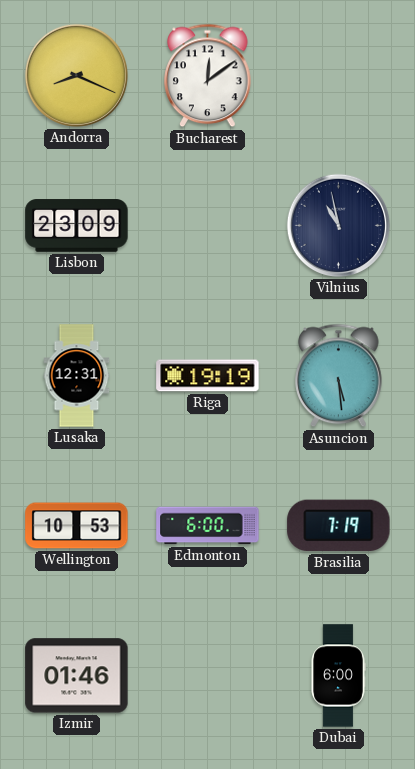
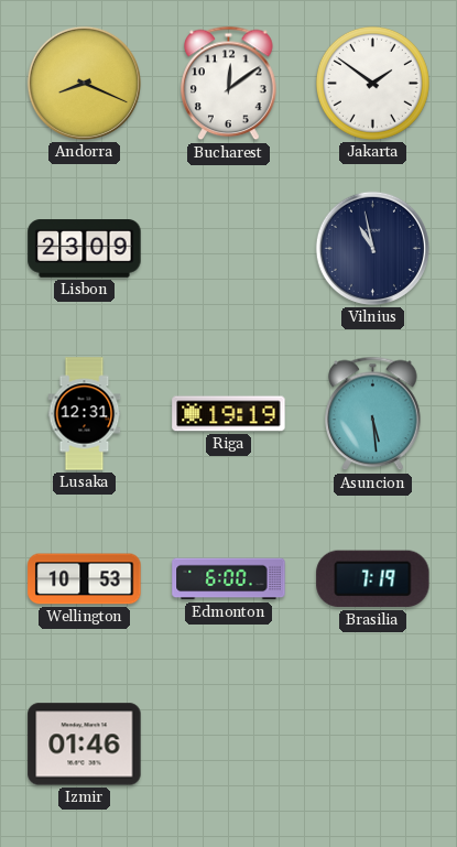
Jakarta: none -> 1:51 (372, 83)
Dubai: 6:00 -> none (338, 676)
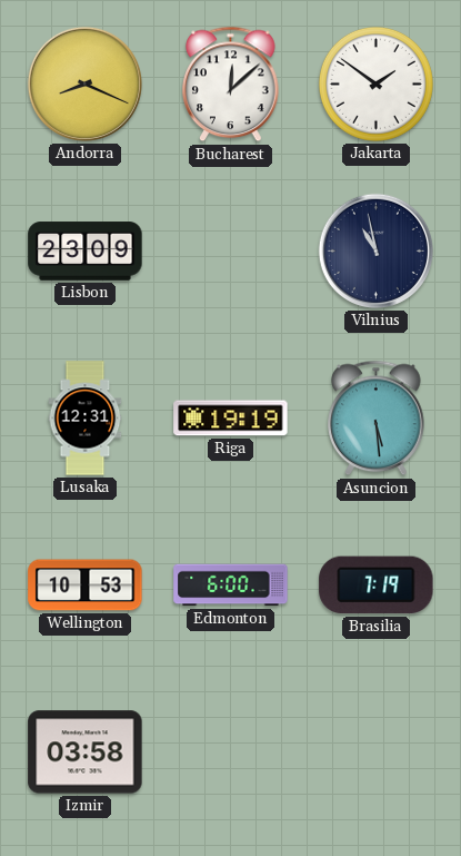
Bucharest: 12:09 -> 12:08 (231, 85)
Izmir: 01:46 -> 03:58 (86, 752)
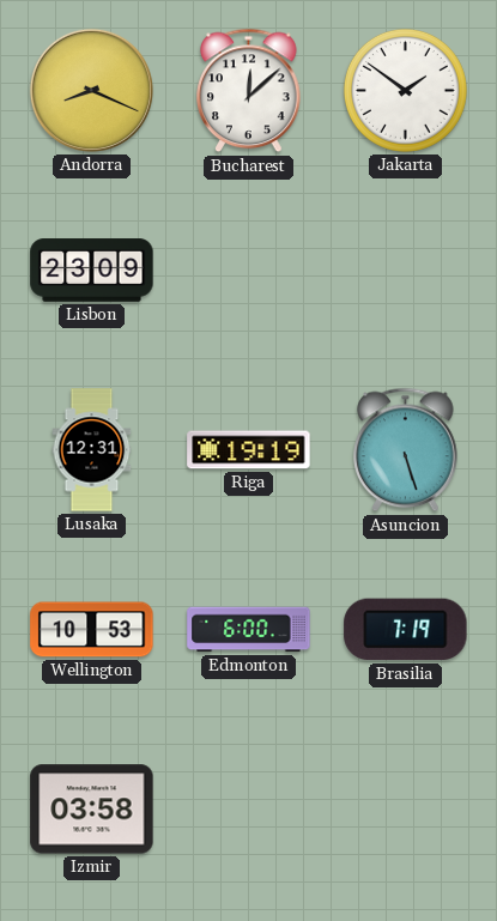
Vilnius: 10:58 -> none (375, 250)
Asuncion: 5:29 -> 5:27 (406, 450)
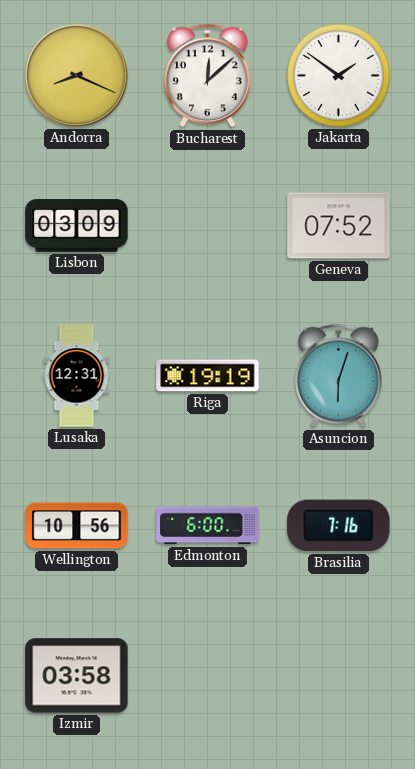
Lisbon: 23:09 -> 03:09 (77, 226)
Geneva: none -> 07:52 (339, 226)
Asuncion: 5:27 -> 6:03 (339, 376)
Wellington: 10:53 -> 10:56 (77, 526)
Brasilia: 7:19 -> 7:16 (339, 526)
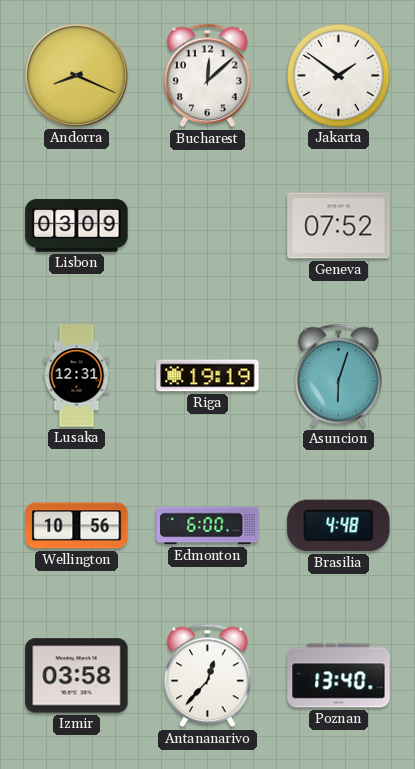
Brasilia: 7:16 -> 4:48 (339, 526)
Antananarivo: none -> 12:37 (208, 676)
Poznan: none -> 13:40 (339, 676)
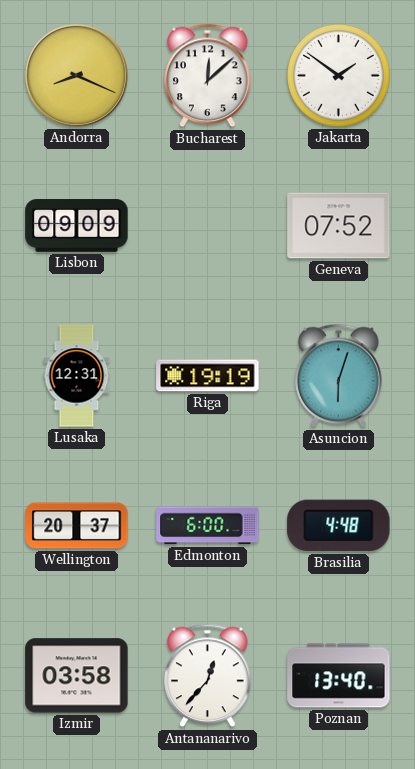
Lisbon: 03:09 -> 09:09 (77, 226)
Wellington: 10:56 -> 20:37 (77, 526)
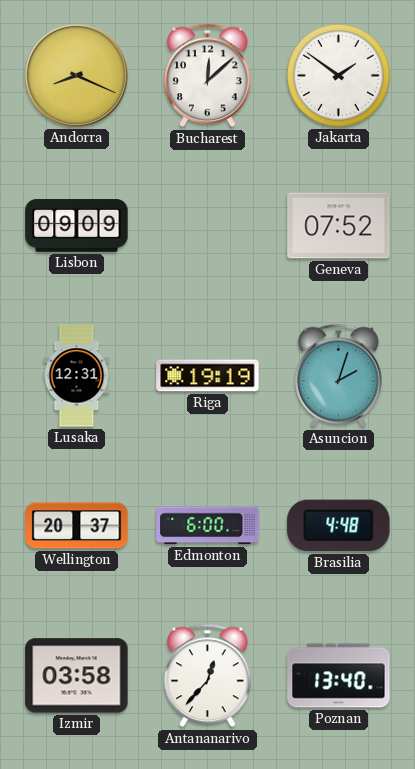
Asuncion: 6:03 -> 2:03 (339, 376)
